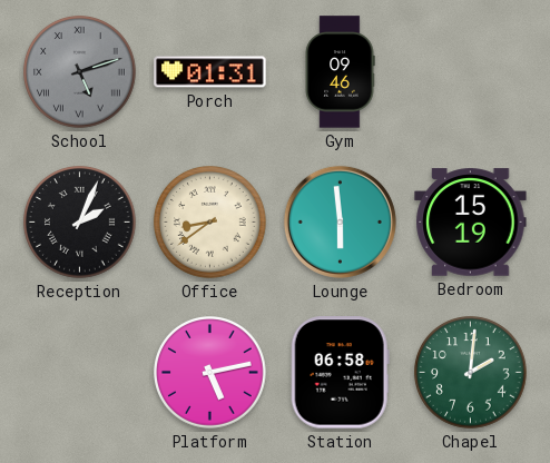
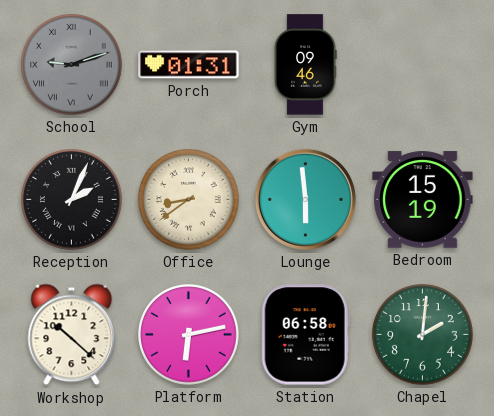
School: 5:12 -> 9:12 (72, 65)
Workshop: none -> 10:22 (72, 335)
Platform: 5:13 -> 6:13 (189, 335)
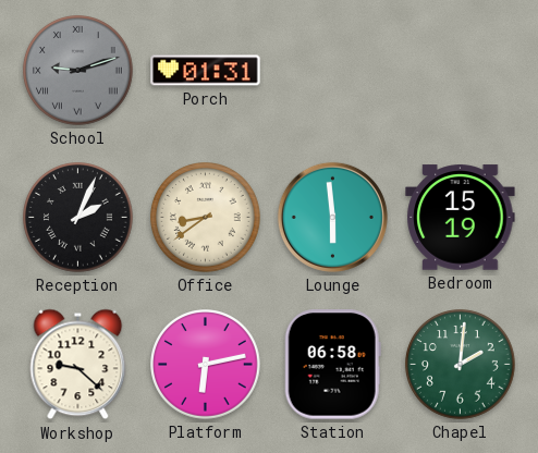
Gym: 09:46 -> none (305, 65)
Workshop: 10:22 -> 9:22 (78, 365)
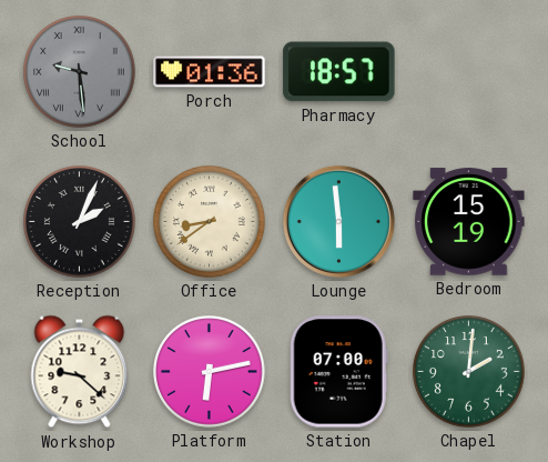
School: 9:12 -> 9:29 (80, 72)
Porch: 01:31 -> 01:36 (210, 72)
Pharmacy: none -> 18:57 (339, 72)
Station: 06:58 -> 07:00 (338, 372)
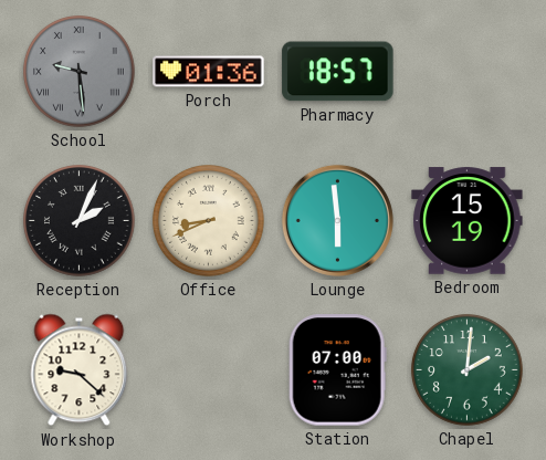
Office: 8:39 -> 8:41 (209, 221)
Platform: 6:13 -> none (210, 372)
